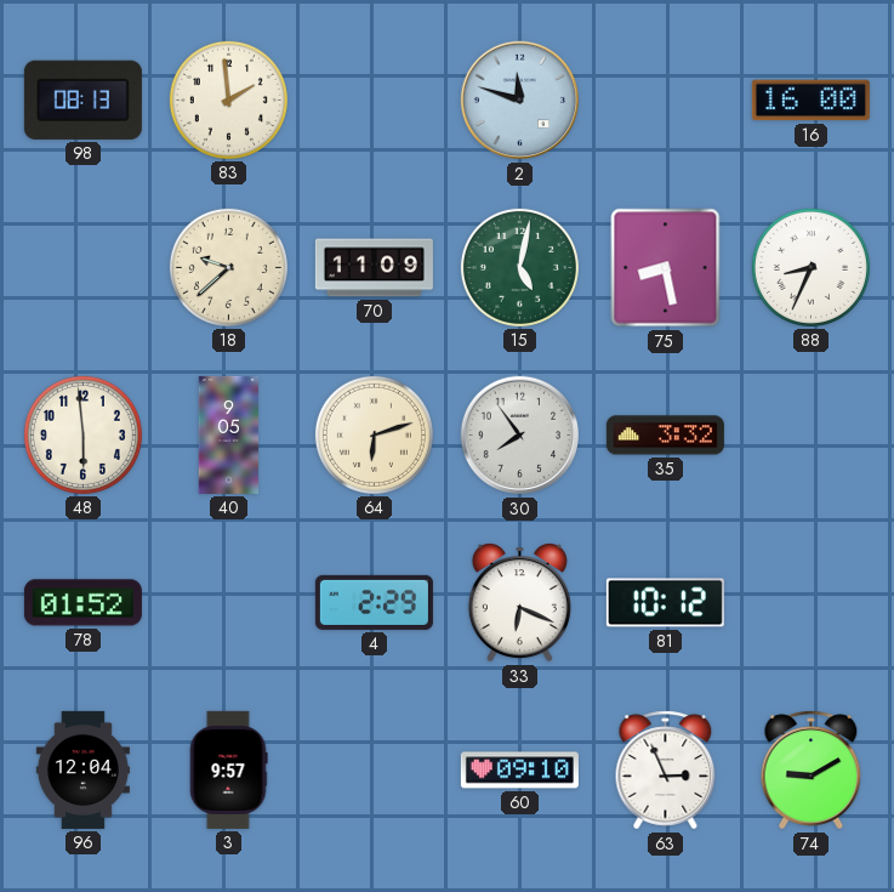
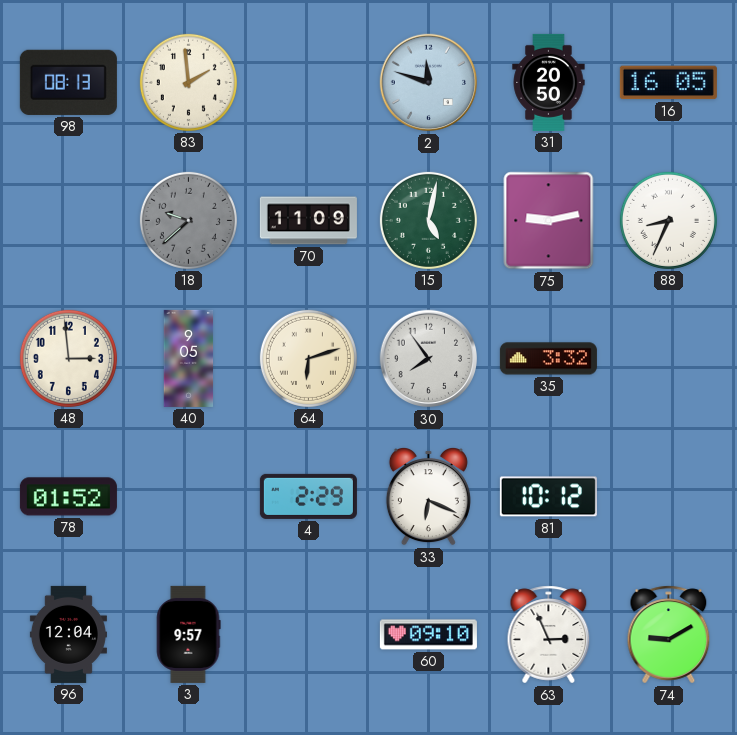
31: none -> 20:50 (549, 82)
16: 16:00 -> 16:05 (668, 83)
18 dial: cream -> grey (188, 220)
75: 8:28 -> 9:13 (549, 221)
48: 5:59 -> 2:59 (68, 358)
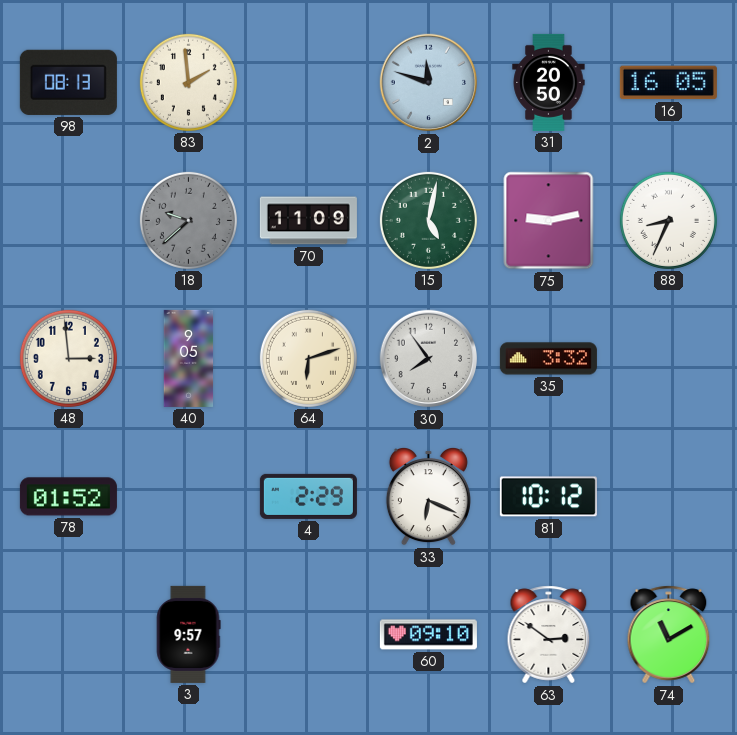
96: 12:04 -> none (68, 634)
63: 2:56 -> 2:51 (549, 635)
74: 9:10 -> 11:10 (669, 635)
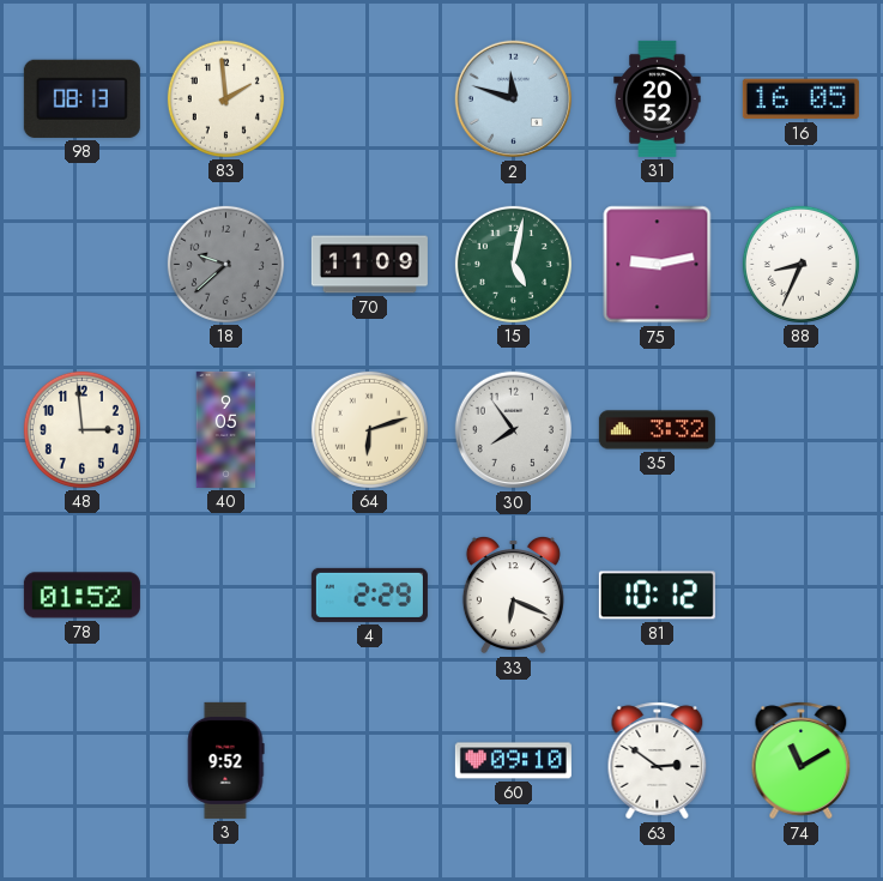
31: 20:50 -> 20:52 (658, 98)
3: 9:57 -> 9:52 (225, 760)
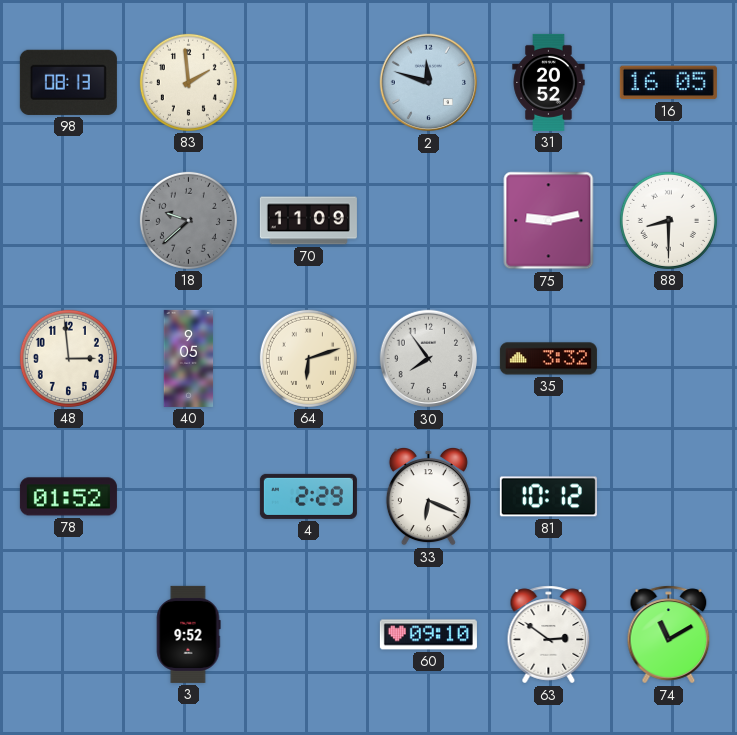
15: 5:02 -> none (513, 264)
88: 8:34 -> 8:30 (668, 220)
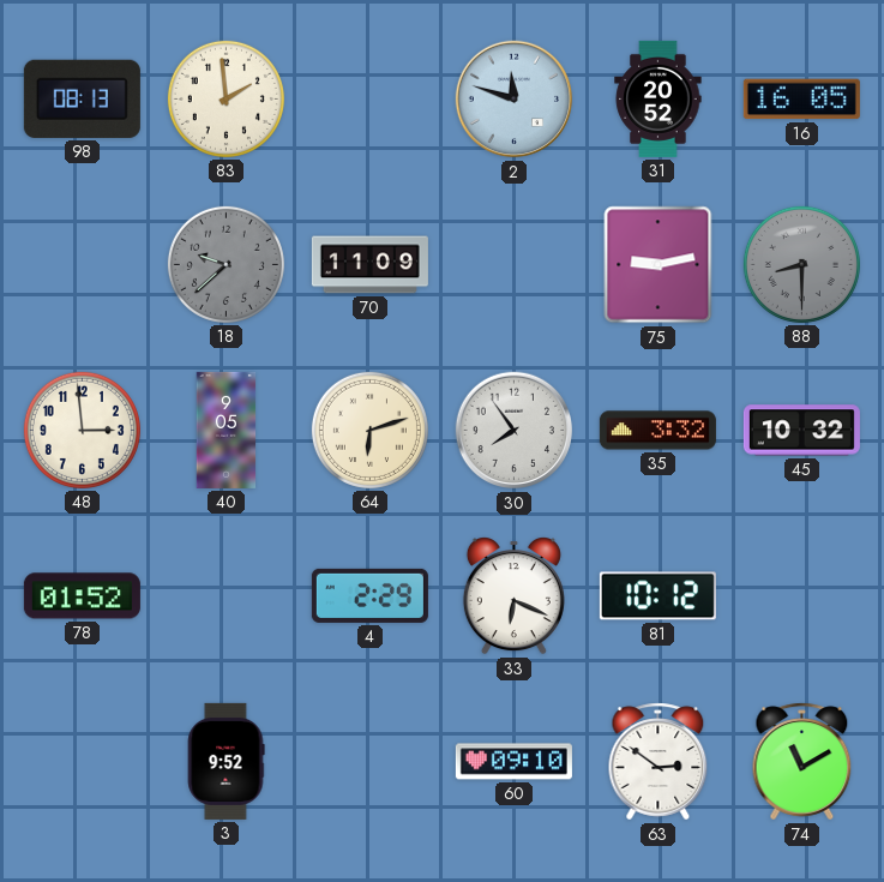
88 dial: white -> grey (801, 264)
45: none -> 10:32 (801, 431)
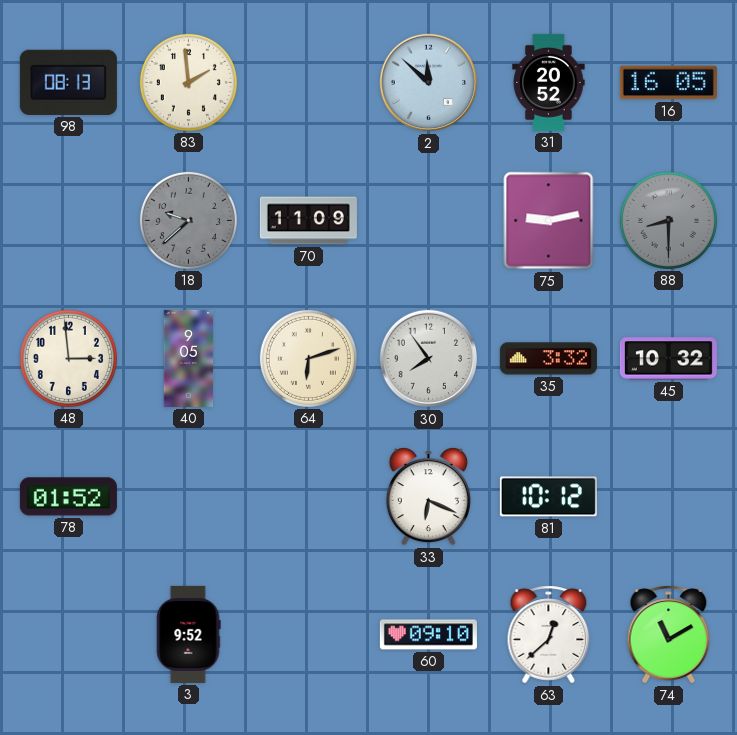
2: 11:48 -> 11:52 (429, 83)
4: 2:29 -> none (369, 595)
63: 2:51 -> 12:38 (549, 635)
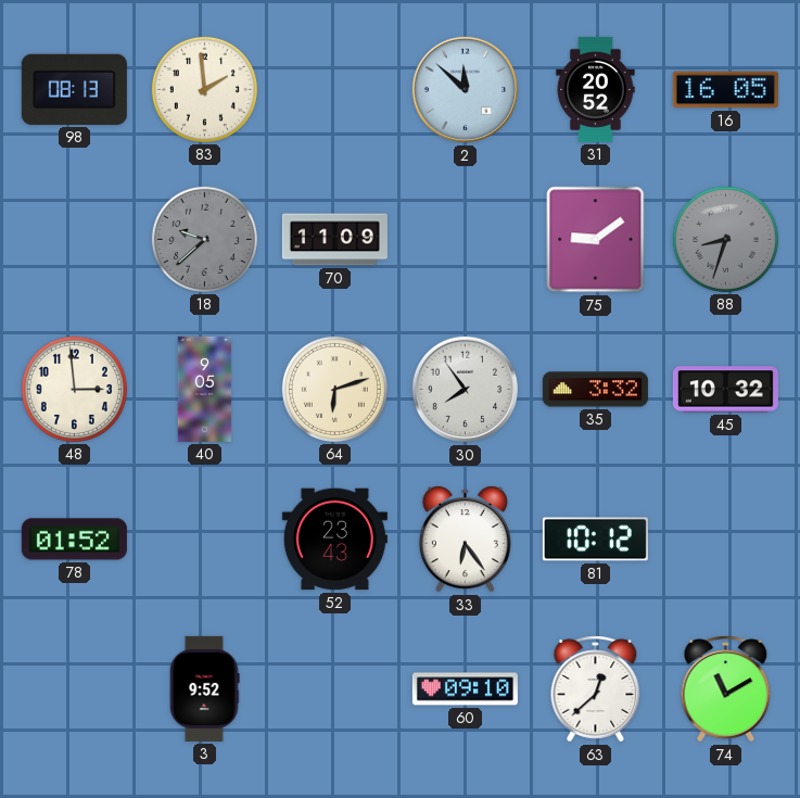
75: 9:13 -> 9:09 (596, 240)
88: 8:30 -> 8:33 (725, 239)
52: none -> 23:43 (334, 540)
33: 6:19 -> 6:24 (465, 540)
